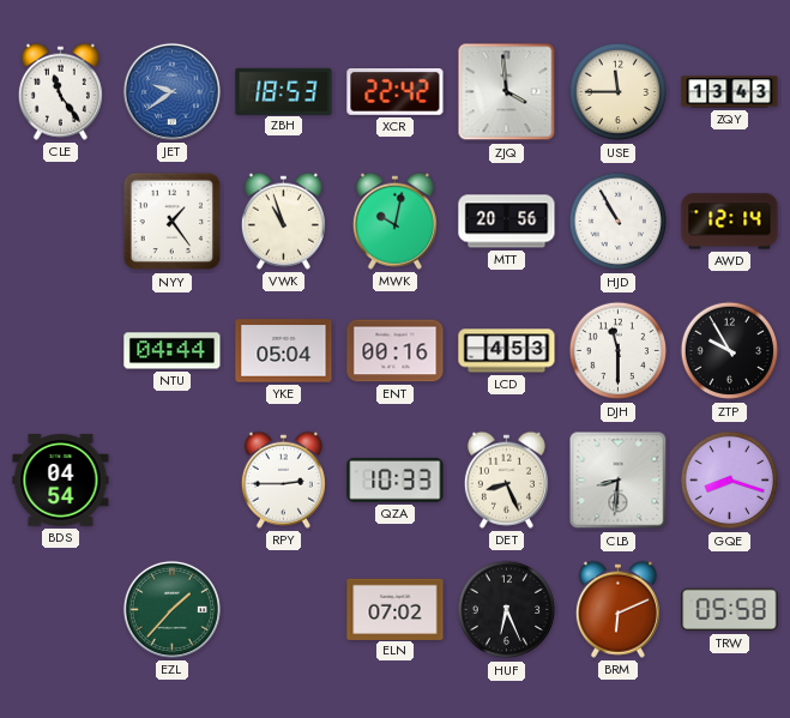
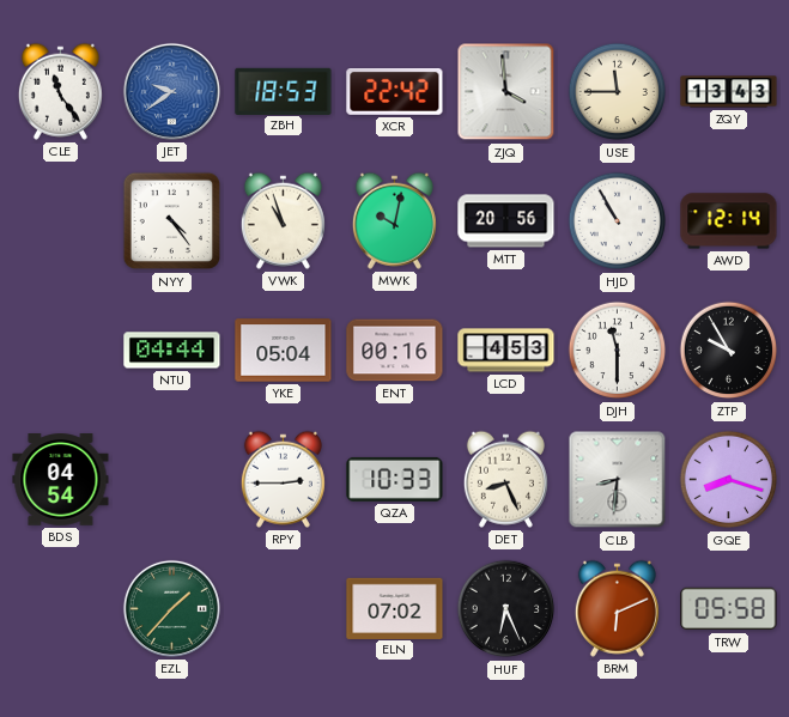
NYY: 1:24 -> 4:24 (172, 221)
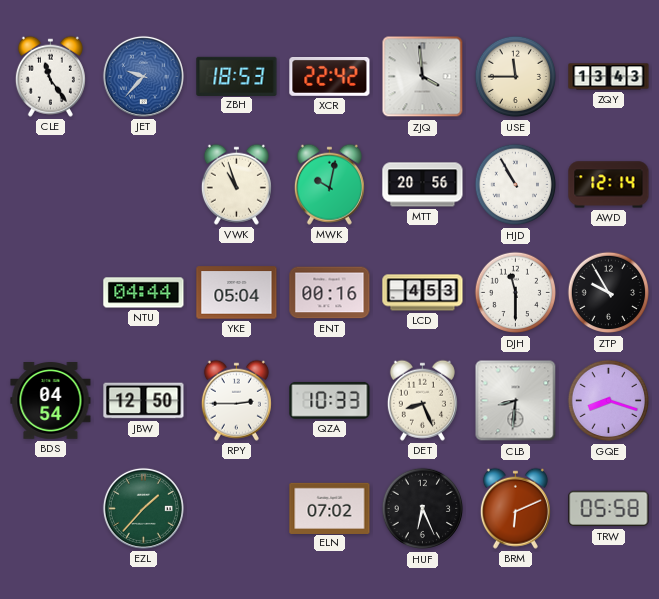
JET: 9:39 -> 9:37 (143, 76)
NYY: 4:24 -> none (172, 221)
JBW: none -> 12:50 (144, 401)
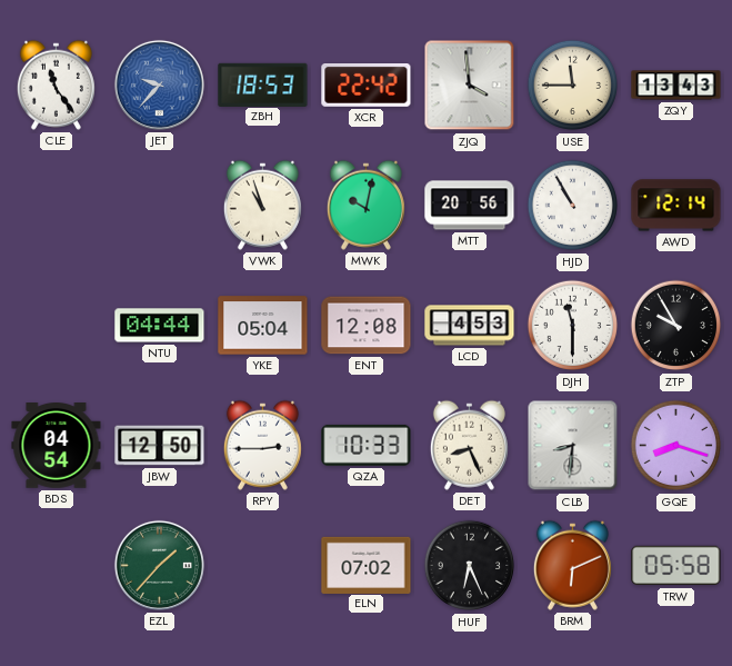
ENT: 00:16 -> 12:08 (367, 326)
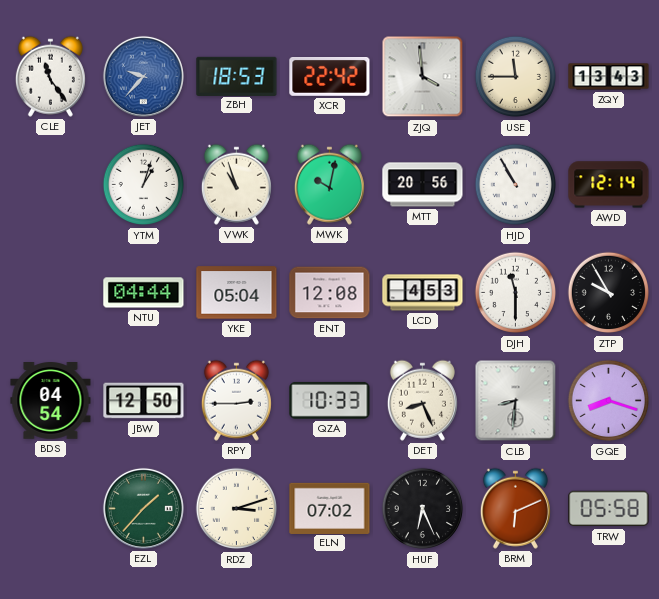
YTM: none -> 1:03 (144, 185)
RDZ: none -> 3:12 (237, 509)
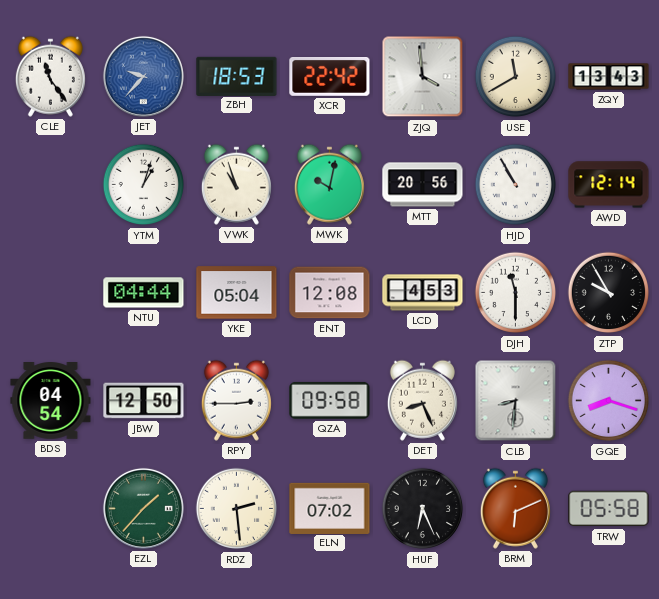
USE: 11:45 -> 11:40 (516, 77)
QZA: 10:33 -> 09:58 (330, 400)
RDZ: 3:12 -> 2:29 (237, 509)
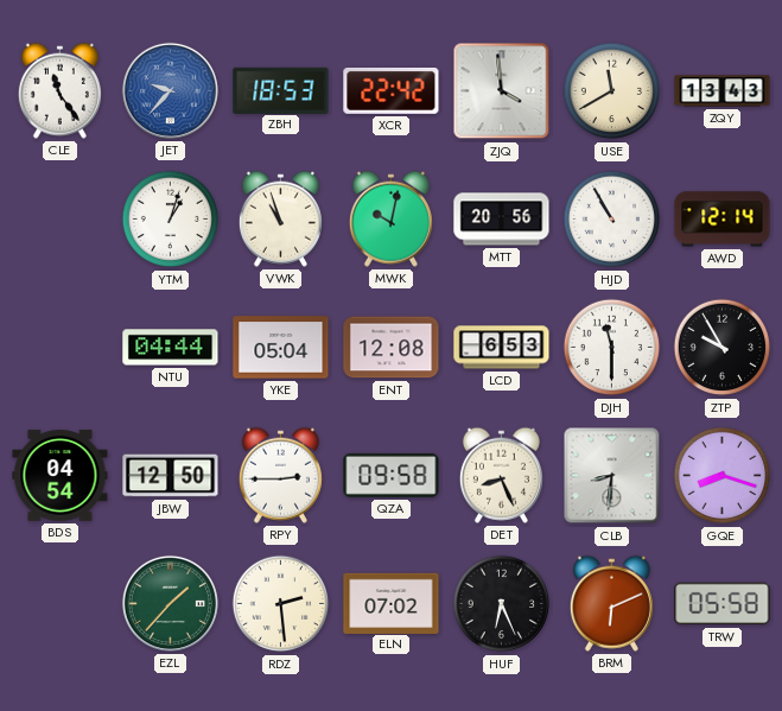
LCD: 4:53 -> 6:53 (502, 348)
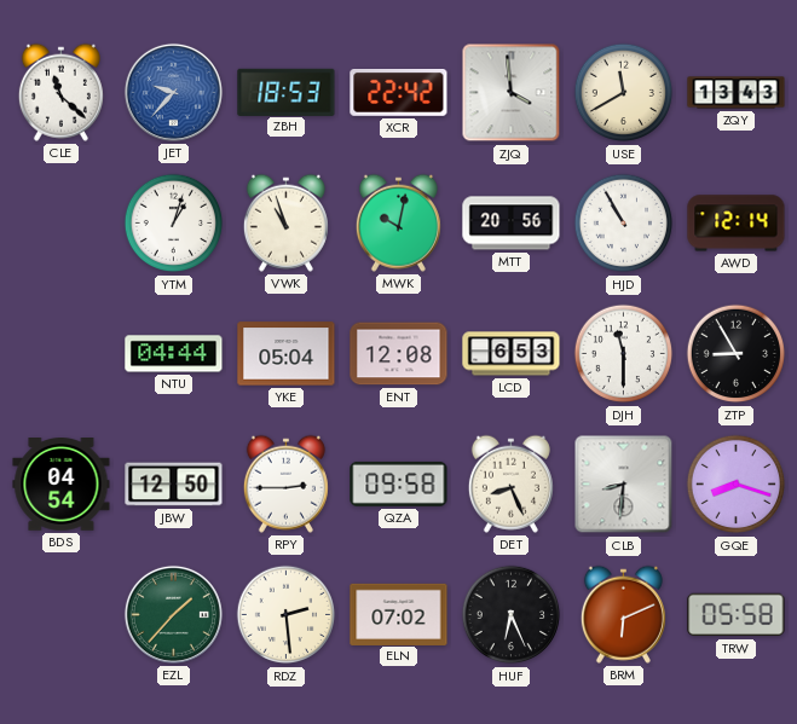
CLE: 11:24 -> 11:22 (60, 92)
ZTP: 9:55 -> 8:55 (737, 354)
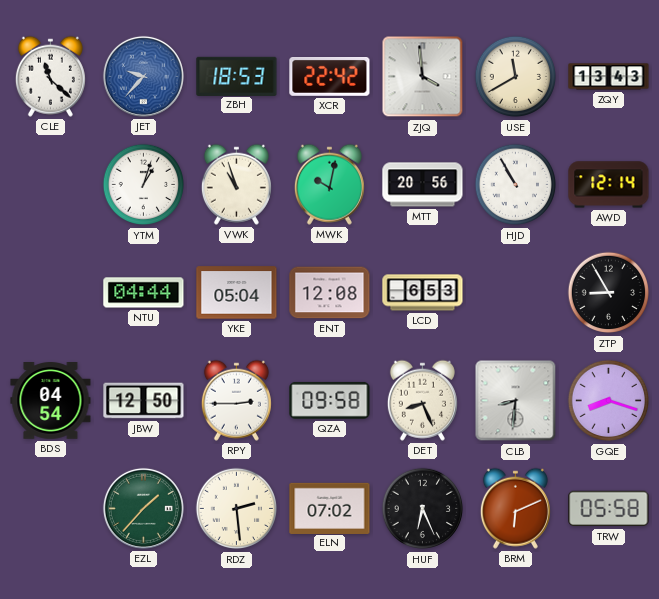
DJH: 11:30 -> none (624, 354)
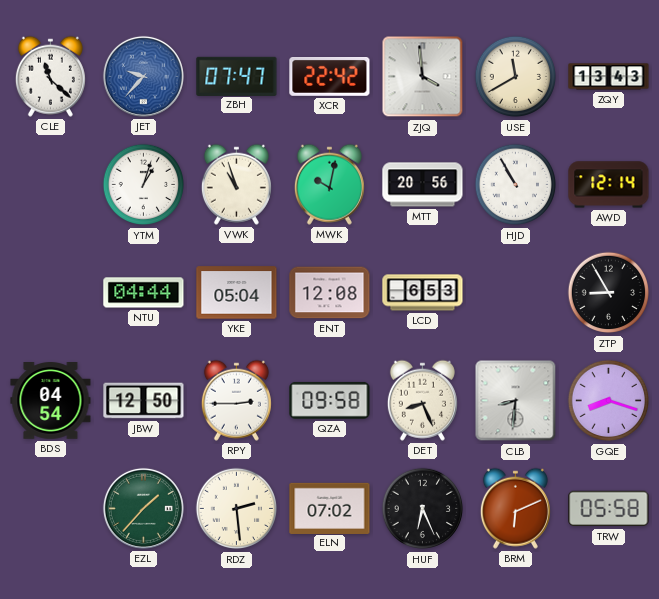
ZBH: 18:53 -> 07:47 (237, 76)
